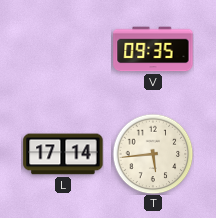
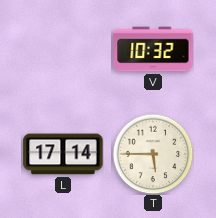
V: 09:35 -> 10:32 (153, 49)
T: 5:44 -> 5:45 (153, 154)
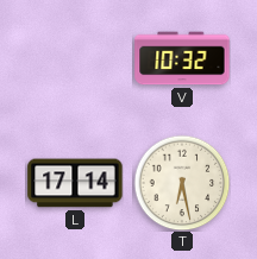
T: 5:45 -> 6:28 (182, 183)
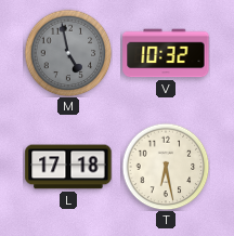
M: none -> 4:58 (68, 53)
L: 17:14 -> 17:18 (68, 167)
